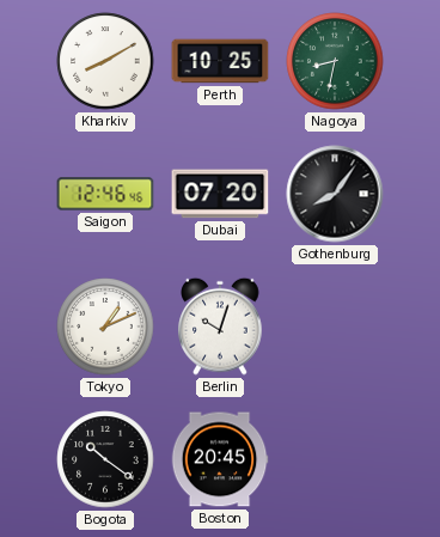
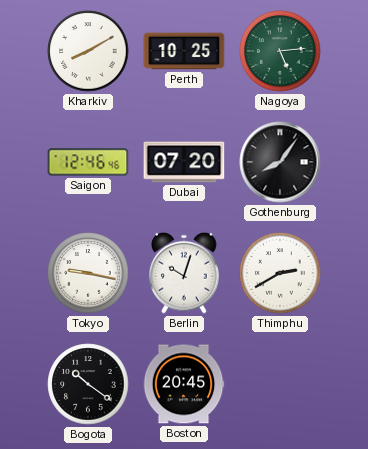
Nagoya: 8:32 -> 5:14 (280, 51)
Tokyo: 1:11 -> 9:17 (88, 273)
Thimphu: none -> 2:40 (280, 273)
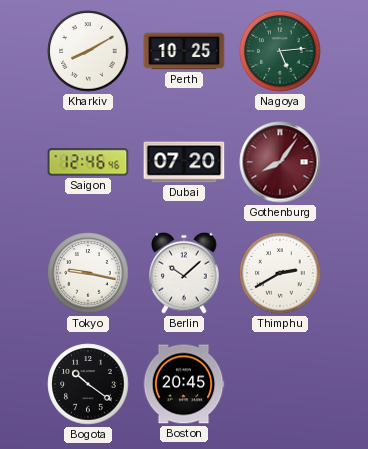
Gothenburg dial: black -> burgundy (280, 162)
Berlin: 10:03 -> 10:08 (184, 273)
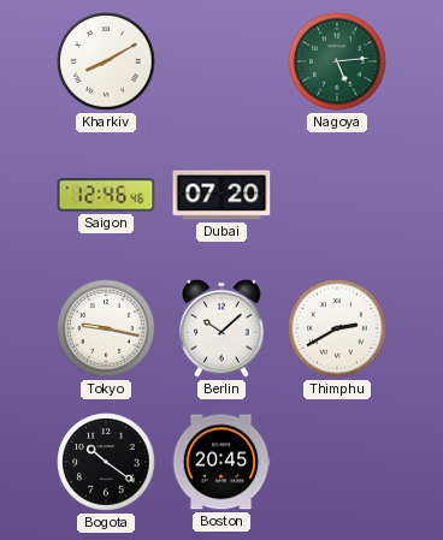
Perth: 10:25 -> none (184, 51)
Gothenburg: 8:06 -> none (280, 162)
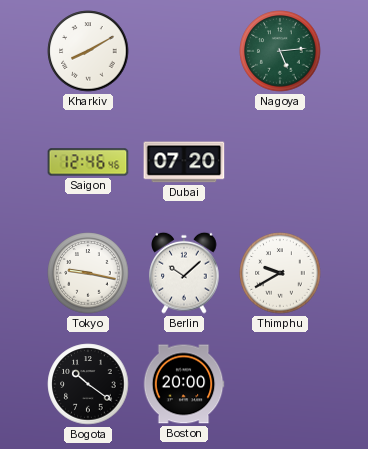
Thimphu: 2:40 -> 9:40 (280, 273)
Boston: 20:45 -> 20:00 (184, 384)
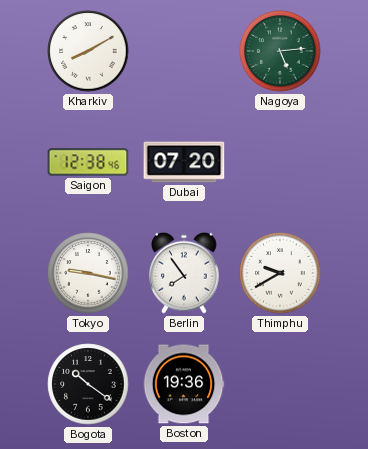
Saigon: 12:46 -> 12:38 (88, 162)
Berlin: 10:08 -> 7:54 (184, 273)
Boston: 20:00 -> 19:36 (184, 384)
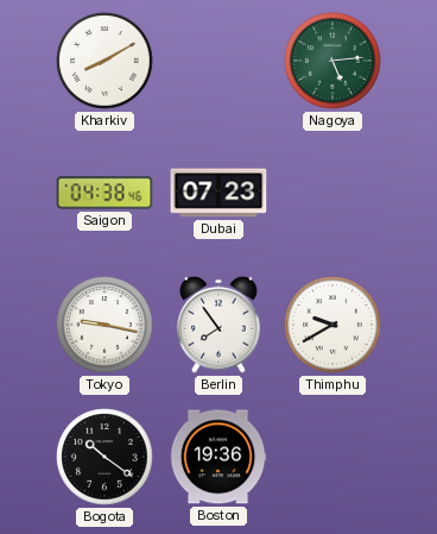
Saigon: 12:38 -> 04:38 (104, 193)
Dubai: 07:20 -> 07:23 (218, 193)
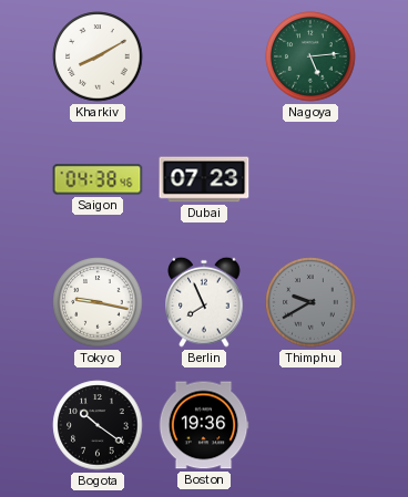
Berlin: 7:54 -> 7:56 (204, 302)
Thimphu dial: white -> grey (310, 302)
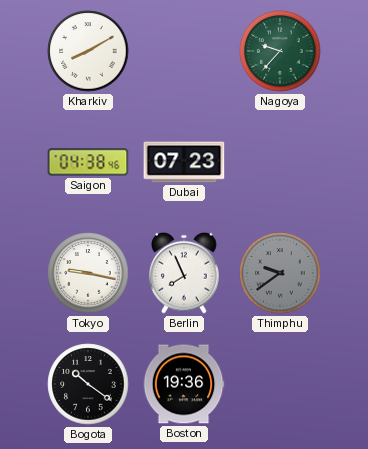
Nagoya: 5:14 -> 9:37 (280, 51)
Thimphu: 9:40 -> 9:39 (280, 273)
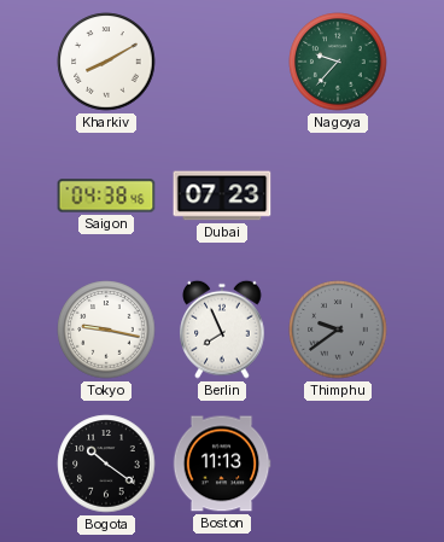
Boston: 19:36 -> 11:13 (222, 464)
